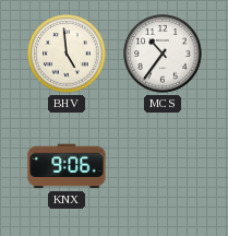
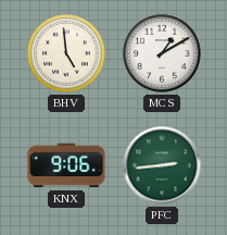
MCS: 10:36 -> 1:10 (162, 53)
PFC: none -> 2:44 (162, 165)
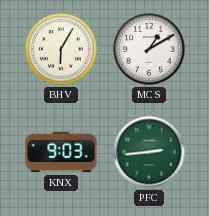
BHV: 4:59 -> 6:05 (61, 49)
KNX: 9:06 -> 9:03 (61, 152)
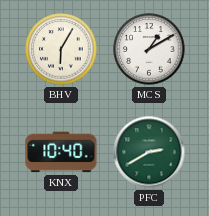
KNX: 9:03 -> 10:40 (61, 152)
PFC: 2:44 -> 2:40 (149, 152)
